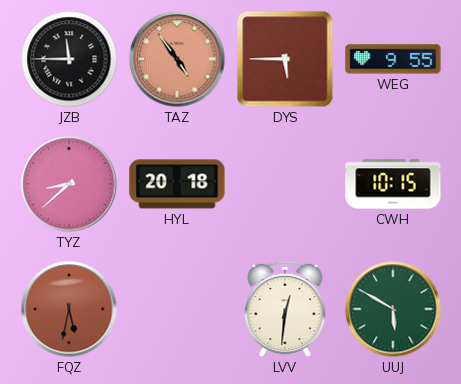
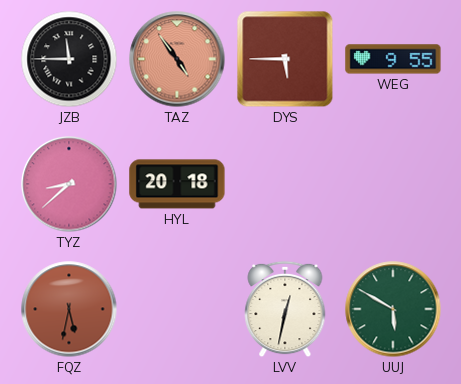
CWH: 10:15 -> none (393, 184)
LVV: 12:31 -> 12:32 (285, 309)
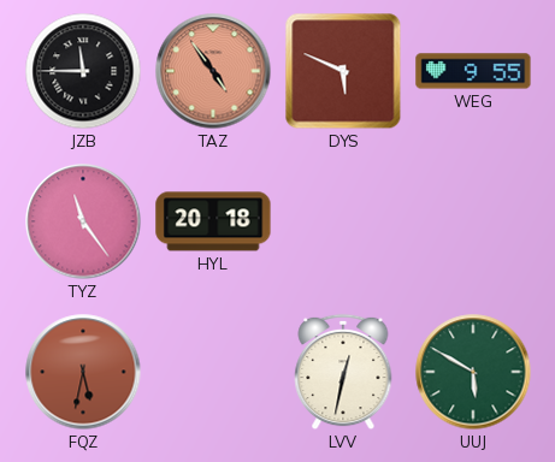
DYS: 5:45 -> 5:49 (343, 71)
TYZ: 8:38 -> 11:24 (83, 221)
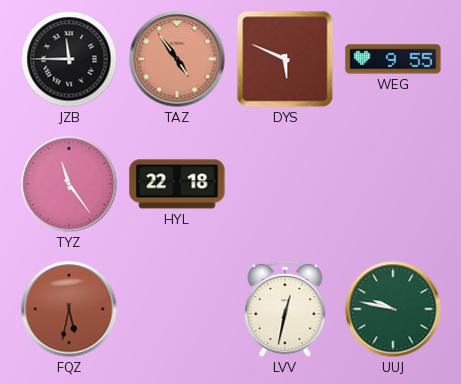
HYL: 20:18 -> 22:18 (177, 184)
UUJ: 5:50 -> 9:47 (393, 309)
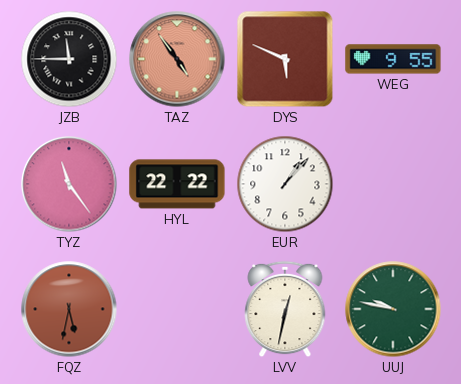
HYL: 22:18 -> 22:22 (177, 184)
EUR: none -> 1:07 (285, 184)
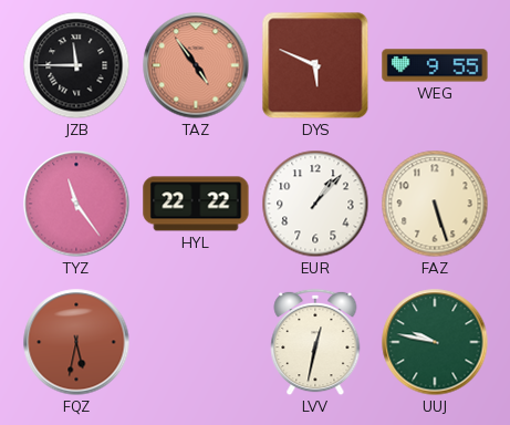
FAZ: none -> 5:27 (435, 204)
